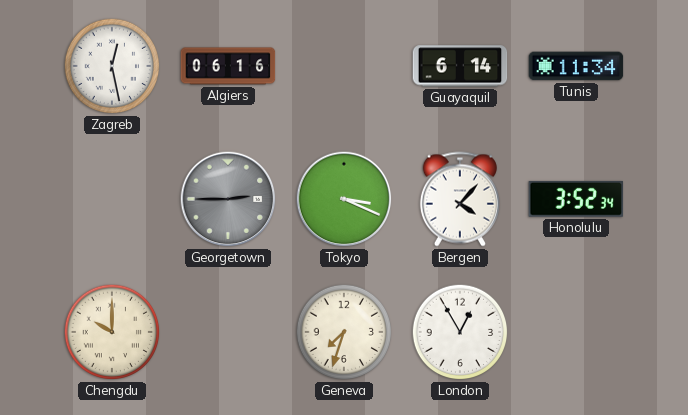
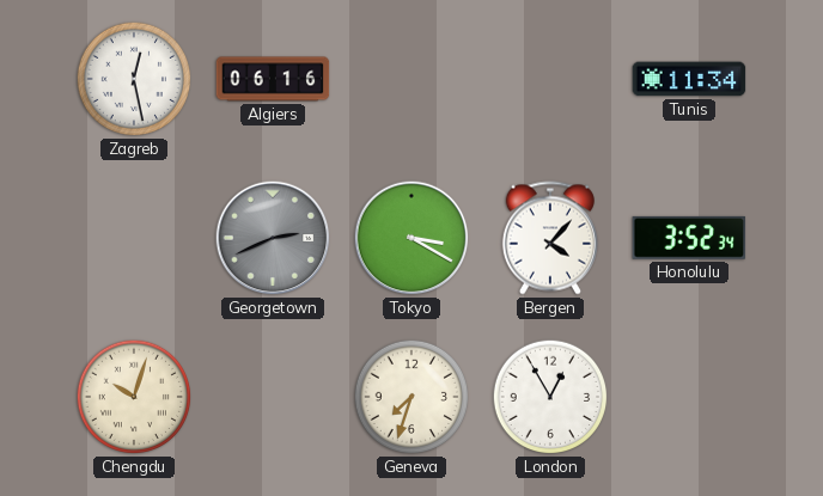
Guayaquil: 6:14 -> none (460, 66)
Georgetown: 2:45 -> 2:41 (273, 238)
Tokyo: 3:19 -> 3:20 (411, 238)
Chengdu: 10:00 -> 10:03 (134, 397)
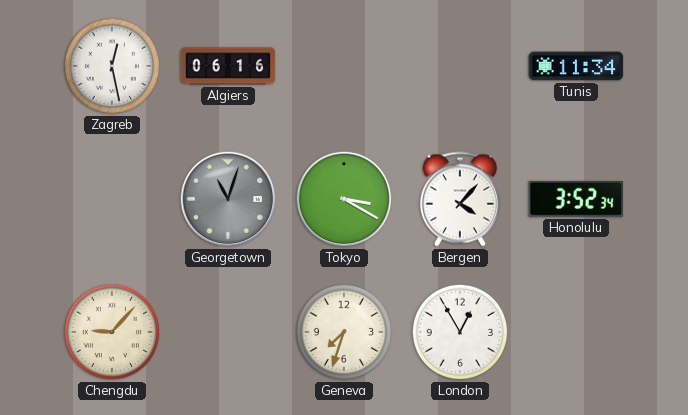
Georgetown: 2:41 -> 11:03 (228, 199)
Chengdu: 10:03 -> 9:07 (112, 332)
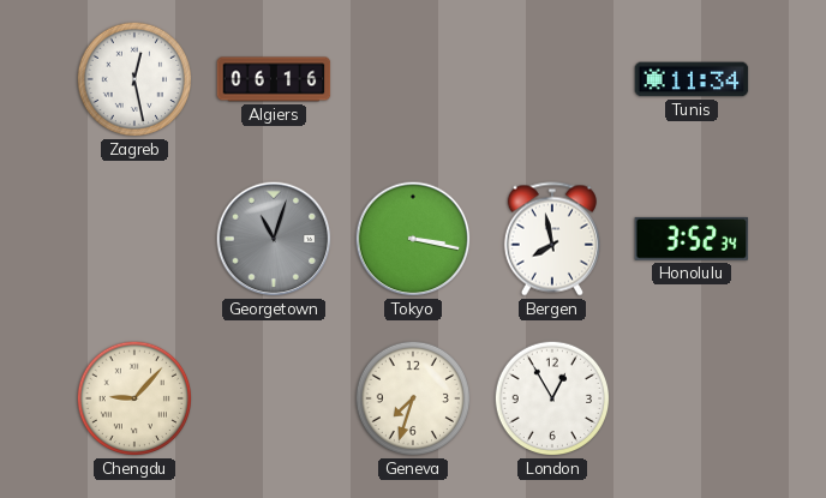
Tokyo: 3:20 -> 3:17 (413, 239)
Bergen: 4:07 -> 7:58 (552, 239)
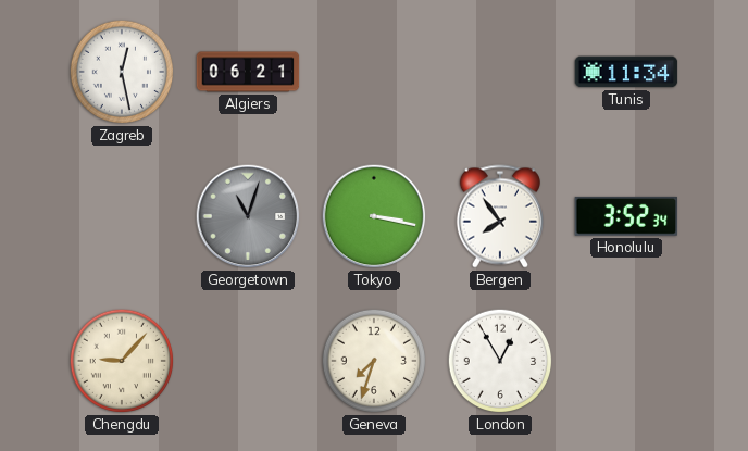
Algiers: 06:16 -> 06:21 (248, 72)
Bergen: 7:58 -> 7:54 (500, 216)
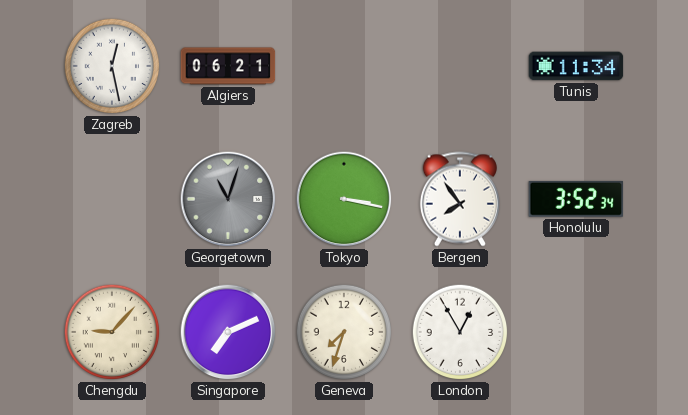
Singapore: none -> 7:11 (228, 332)
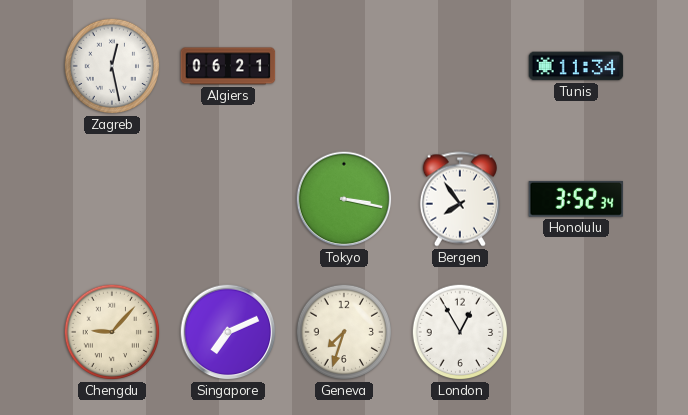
Georgetown: 11:03 -> none (228, 199)
